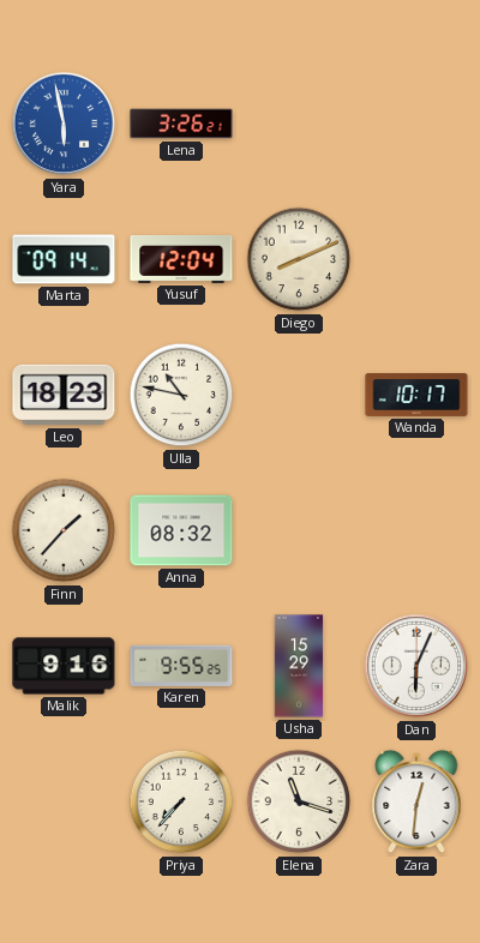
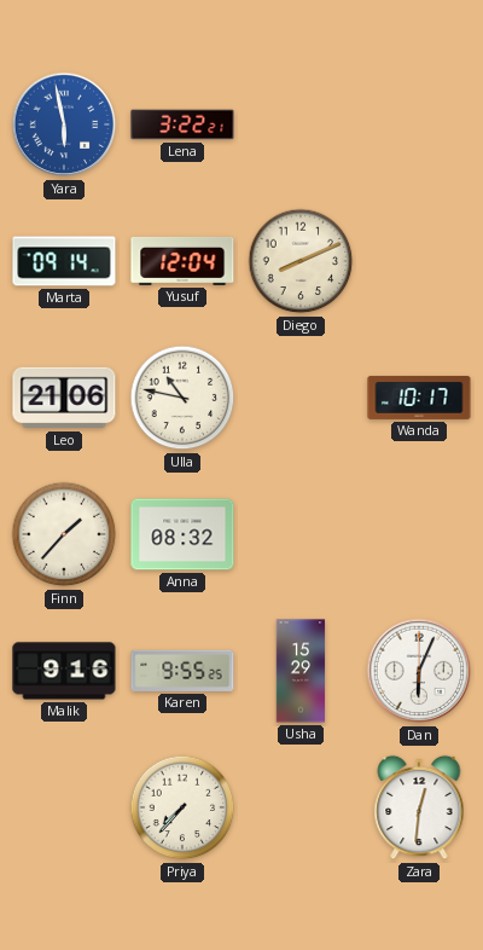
Lena: 3:26 -> 3:22 (182, 124)
Leo: 18:23 -> 21:06 (64, 398)
Elena: 11:18 -> none (299, 801)
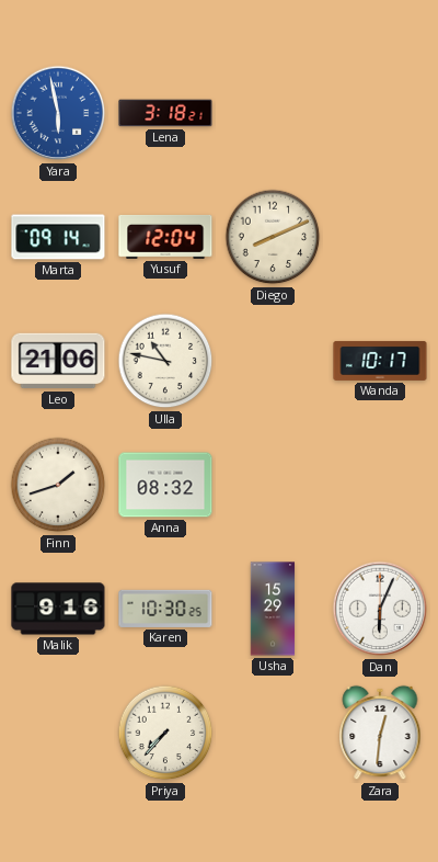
Lena: 3:22 -> 3:18 (165, 113)
Finn: 1:37 -> 1:42 (58, 485)
Karen: 9:55 -> 10:30 (165, 609)
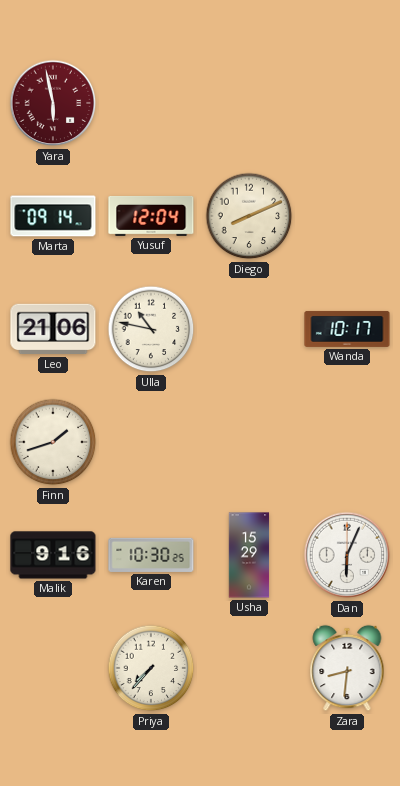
Yara dial: blue -> burgundy (53, 103)
Lena: 3:18 -> none (165, 113)
Anna: 08:32 -> none (165, 485)
Zara: 12:31 -> 8:31 (347, 668)
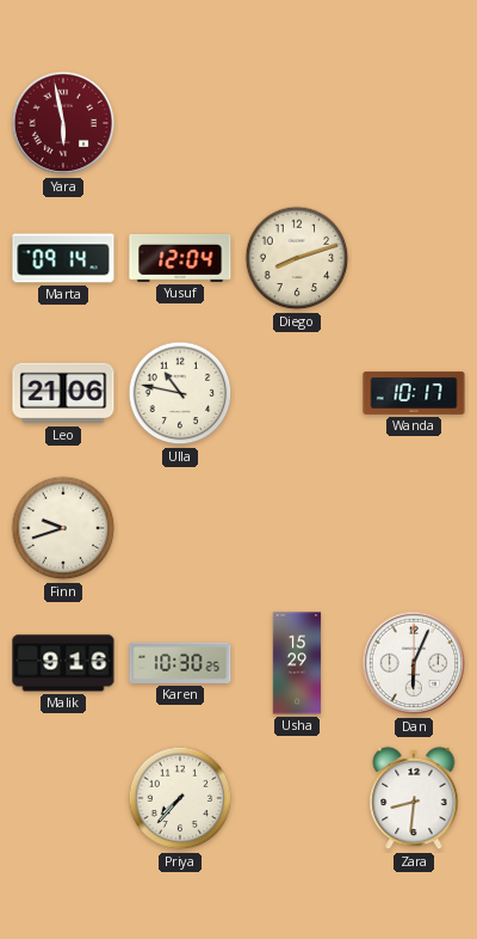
Diego: 8:11 -> 8:12 (297, 258)
Finn: 1:42 -> 9:42 (63, 528)
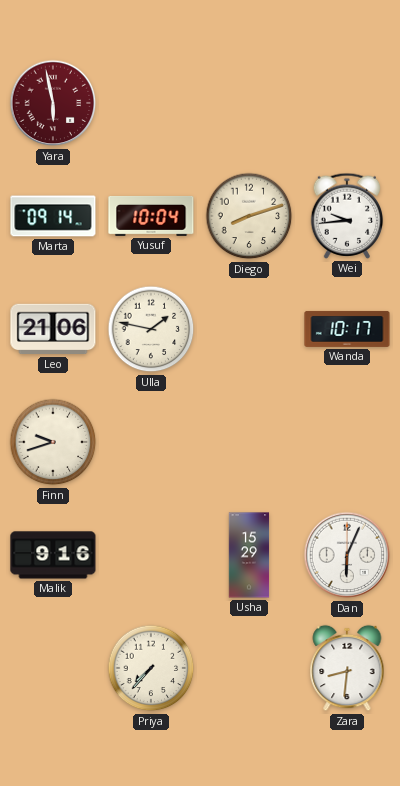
Yusuf: 12:04 -> 10:04 (151, 216)
Wei: none -> 9:44 (347, 216)
Ulla: 10:47 -> 1:47 (151, 329)
Karen: 10:30 -> none (180, 663)
